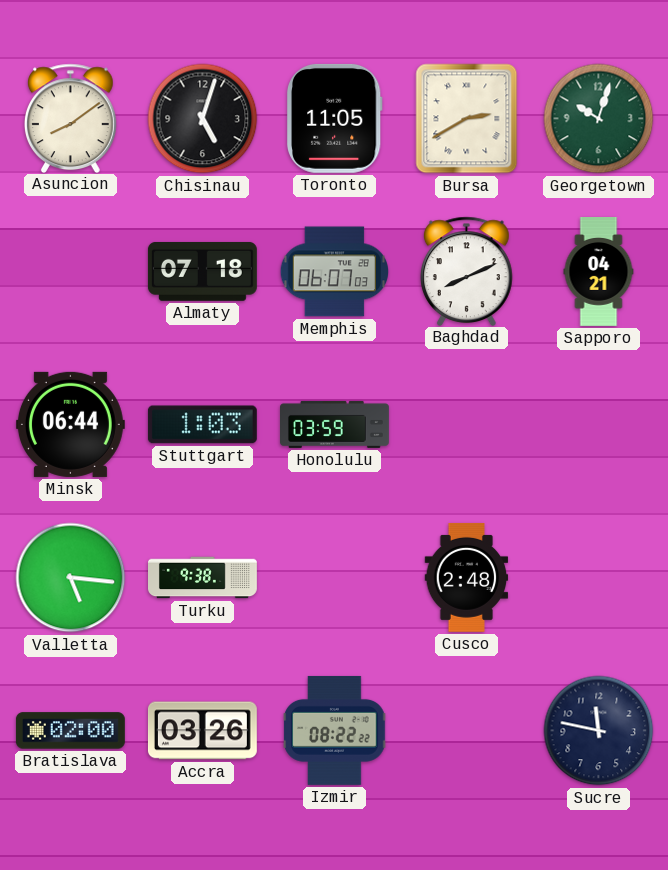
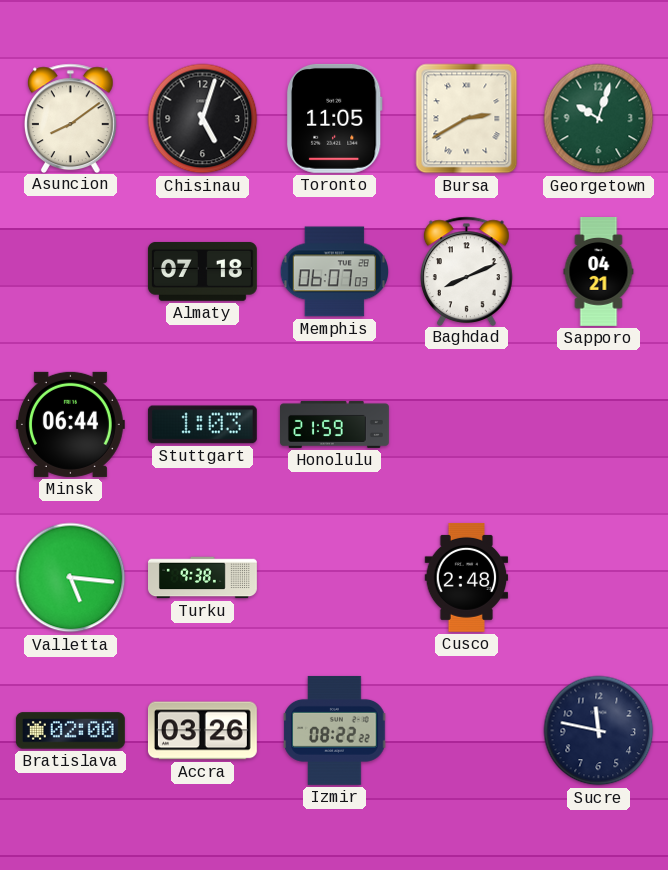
Honolulu: 03:59 -> 21:59 (335, 424)
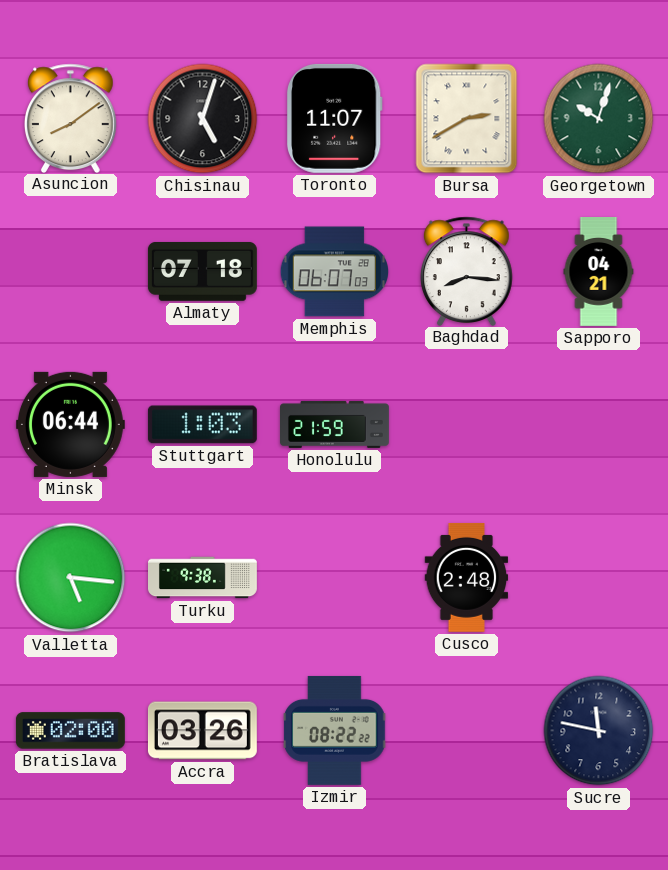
Toronto: 11:05 -> 11:07 (334, 118)
Baghdad: 8:11 -> 8:16 (467, 271)
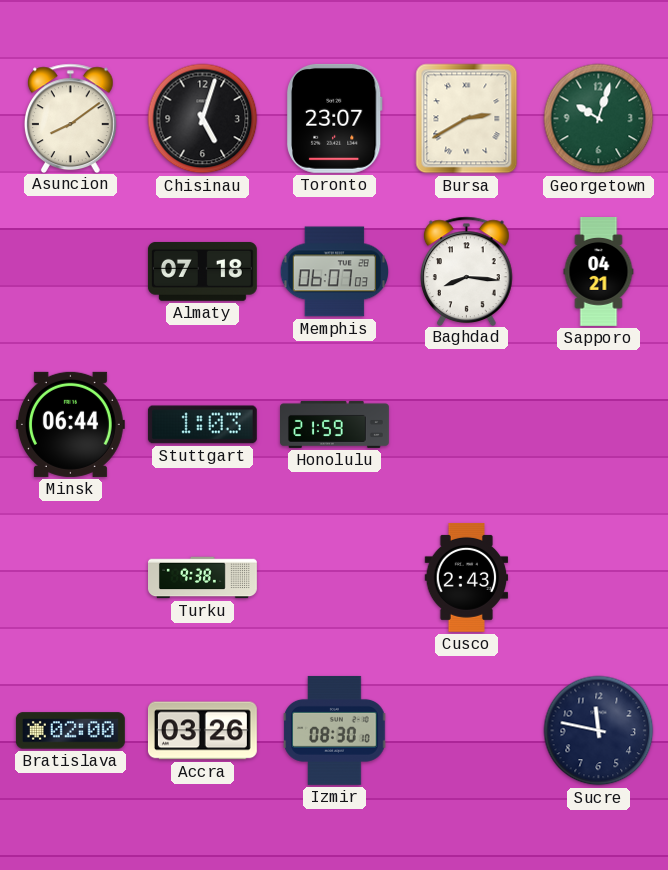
Toronto: 11:07 -> 23:07 (334, 118)
Valletta: 5:16 -> none (71, 578)
Cusco: 2:48 -> 2:43 (467, 577)
Izmir: 08:22 -> 08:30 (335, 730)
